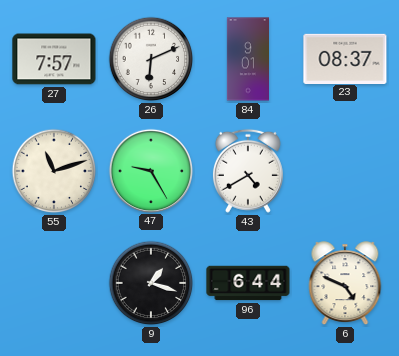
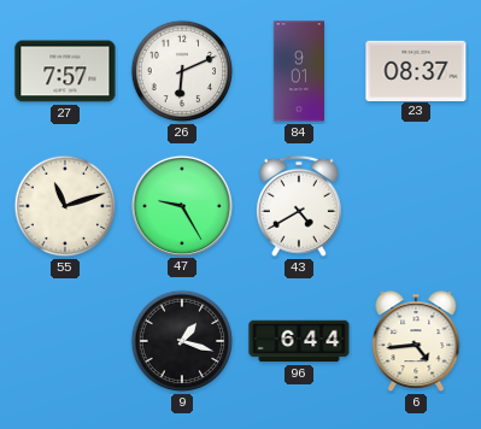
6: 4:49 -> 4:44 (416, 342)
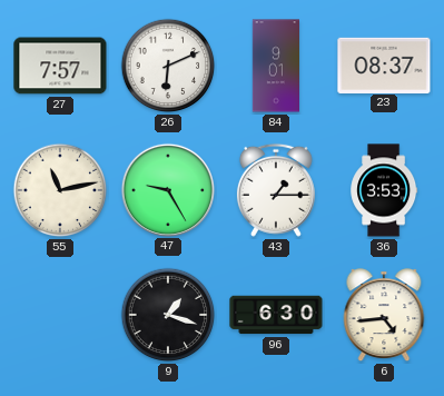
55: 11:12 -> 11:13 (60, 190)
43: 4:40 -> 1:15 (276, 190)
36: none -> 3:53 (384, 190)
96: 6:44 -> 6:30 (276, 315)
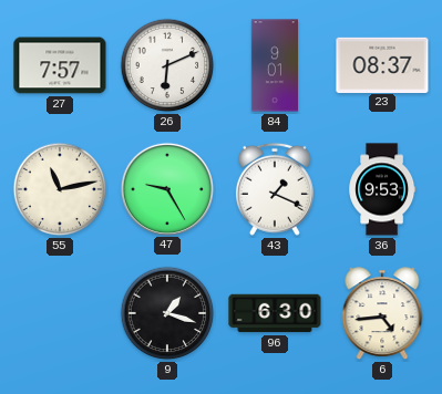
43: 1:15 -> 1:19 (275, 189)
36: 3:53 -> 9:53 (382, 189)
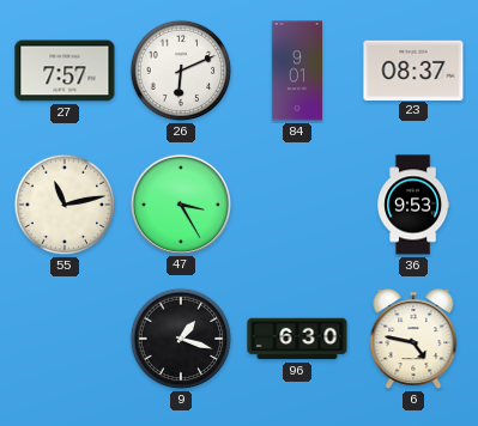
47: 9:25 -> 3:25 (180, 203)
43: 1:19 -> none (275, 189)
6: 4:44 -> 4:47 (413, 340)
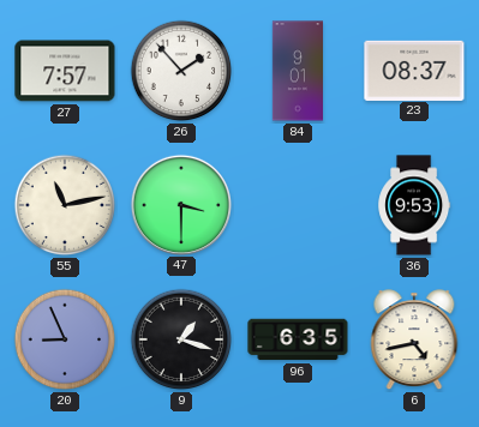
26: 6:11 -> 1:53 (181, 71)
47: 3:25 -> 3:30 (180, 204)
20: none -> 8:56 (65, 339)
96: 6:30 -> 6:35 (298, 339)
6: 4:47 -> 4:43 (414, 341)
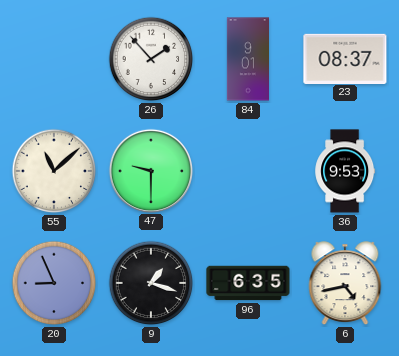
27: 7:57 -> none (65, 71)
55: 11:13 -> 11:08 (54, 171)
47: 3:30 -> 9:30 (150, 170)
